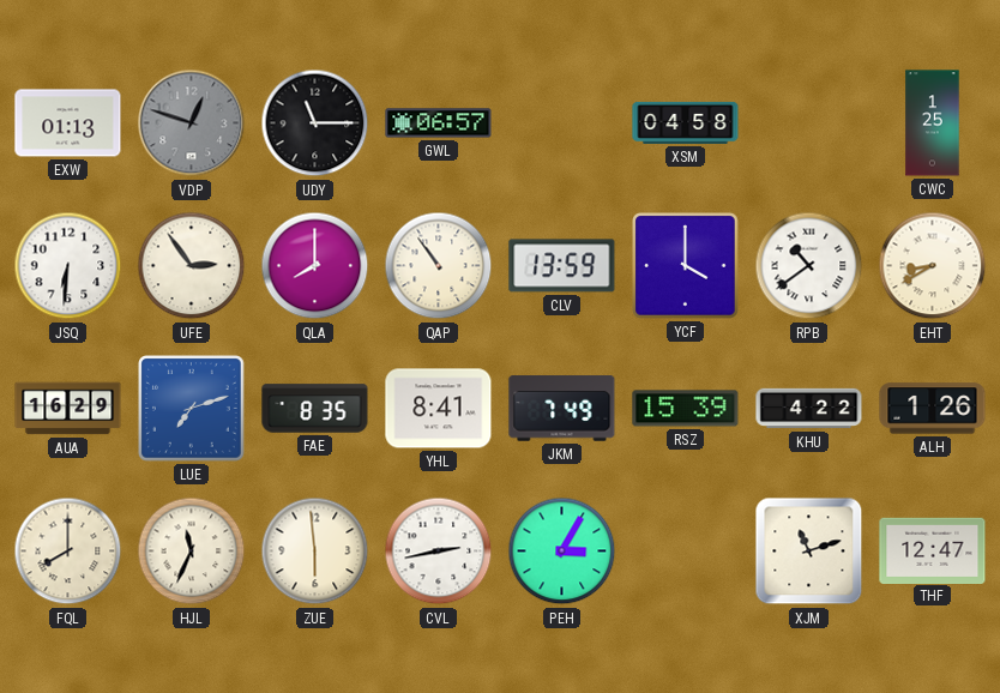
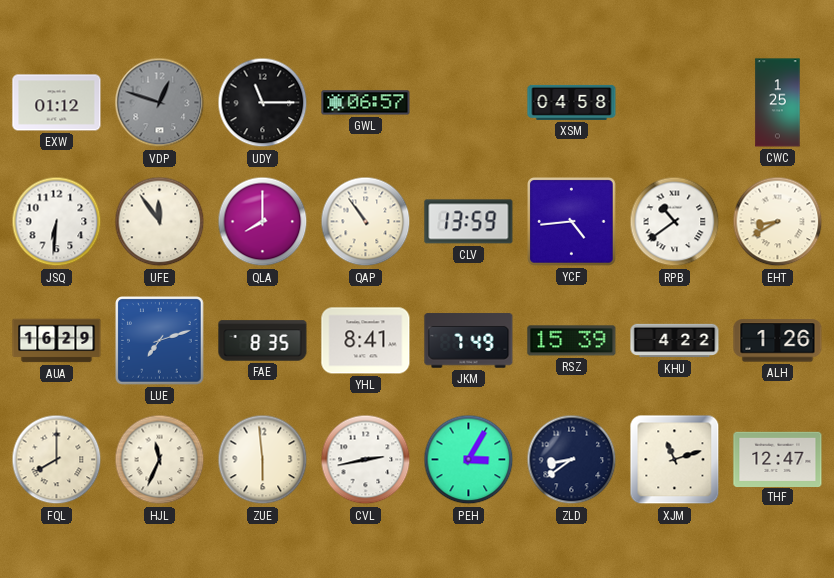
EXW: 01:13 -> 01:12 (57, 103)
UFE: 2:54 -> 11:54 (160, 222)
YCF: 4:00 -> 4:44 (572, 222)
ZLD: none -> 8:39 (572, 460)
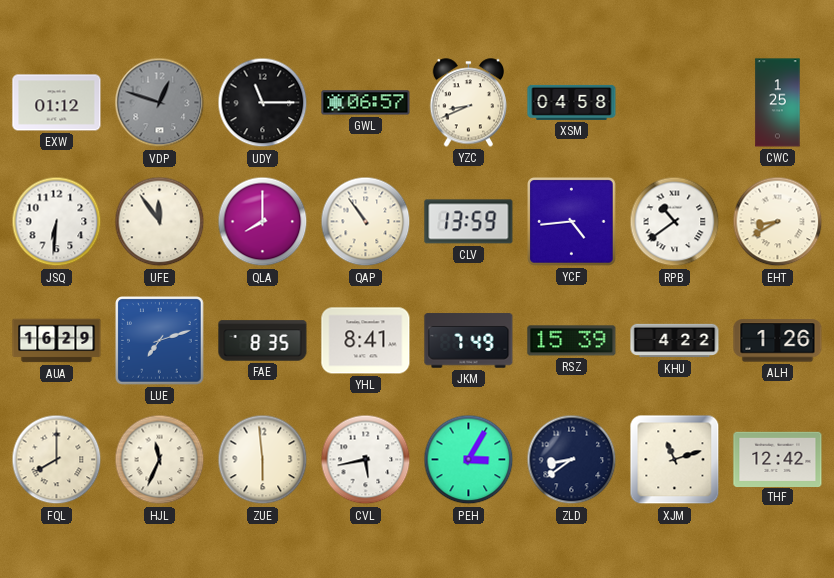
YZC: none -> 8:41 (469, 103)
CVL: 2:43 -> 5:43 (366, 460)
THF: 12:47 -> 12:42 (778, 459)
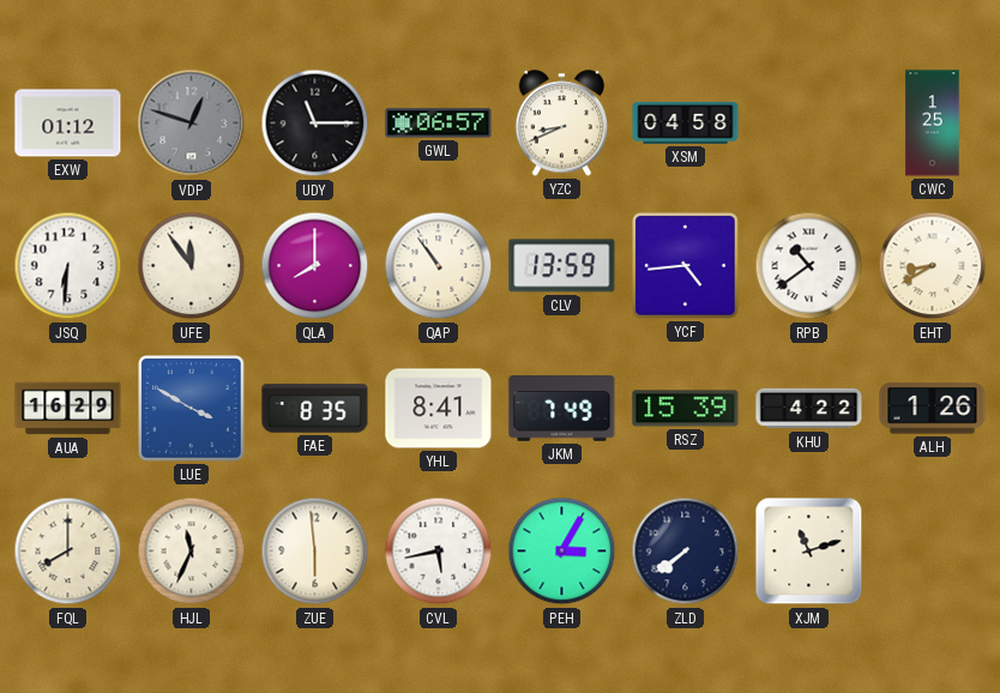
LUE: 7:12 -> 3:50 (192, 409)
ZLD: 8:39 -> 7:39 (686, 552)
THF: 12:42 -> none (778, 459)
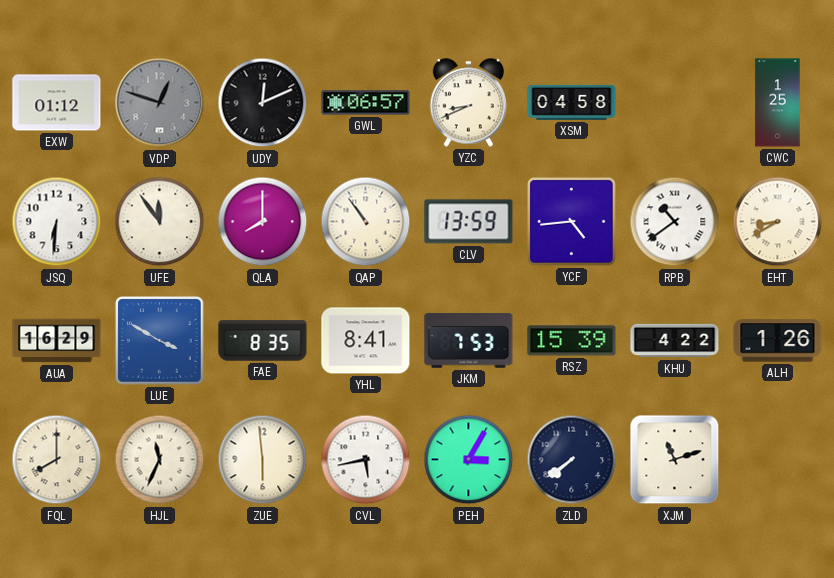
UDY: 11:15 -> 12:11 (263, 103)
JKM: 7:49 -> 7:53 (469, 341)
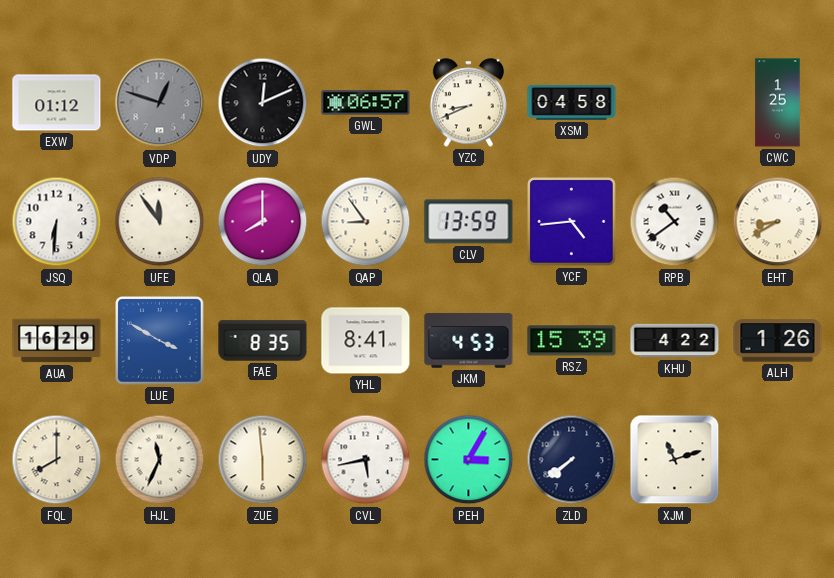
QAP: 10:54 -> 8:54 (366, 222)
JKM: 7:53 -> 4:53 (469, 341)
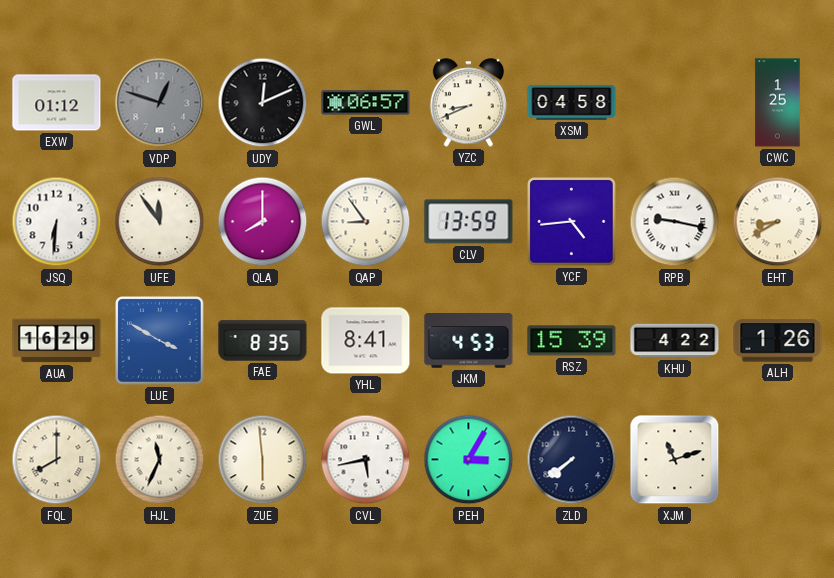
RPB: 10:39 -> 9:17 (675, 222)
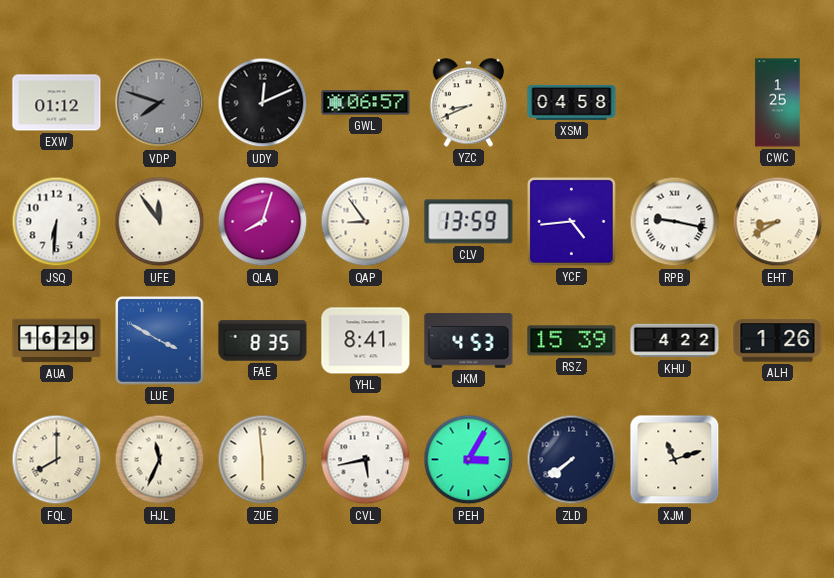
VDP: 12:48 -> 7:48 (160, 103)
QLA: 8:00 -> 8:03 (263, 222)
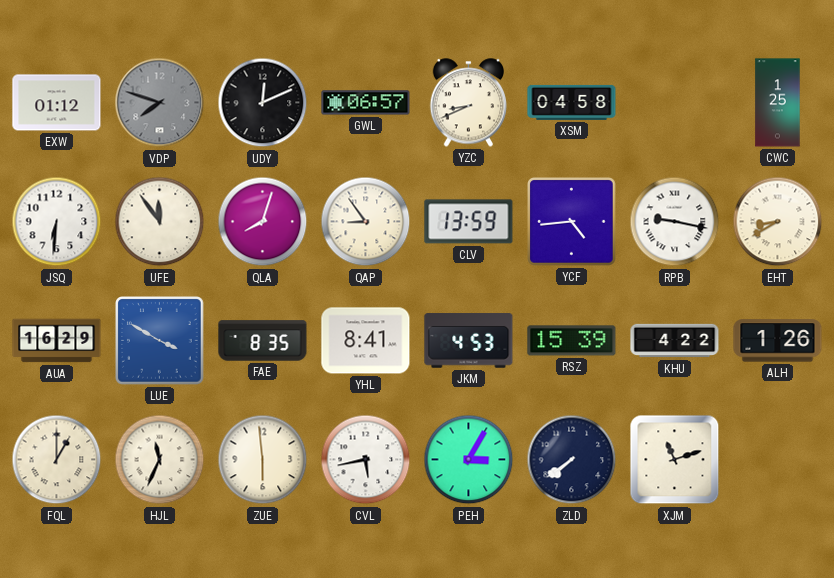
FQL: 8:00 -> 1:00 (57, 460)
